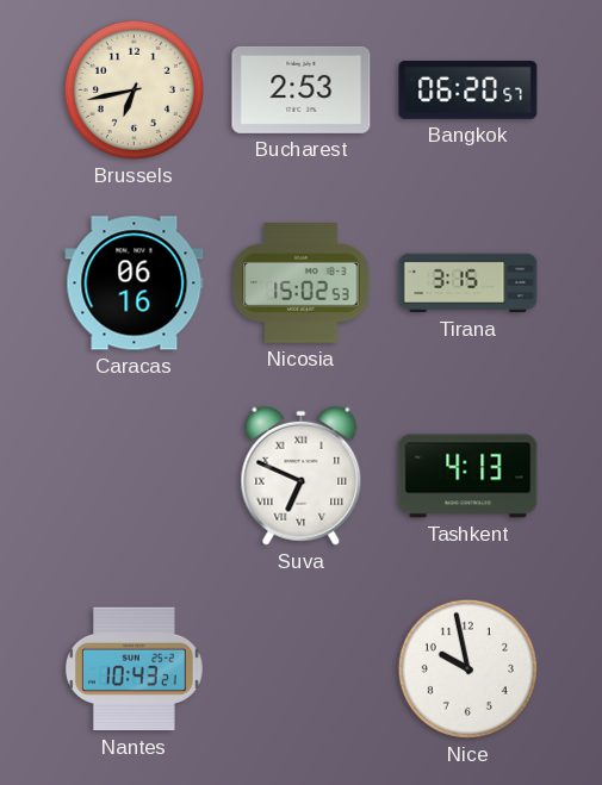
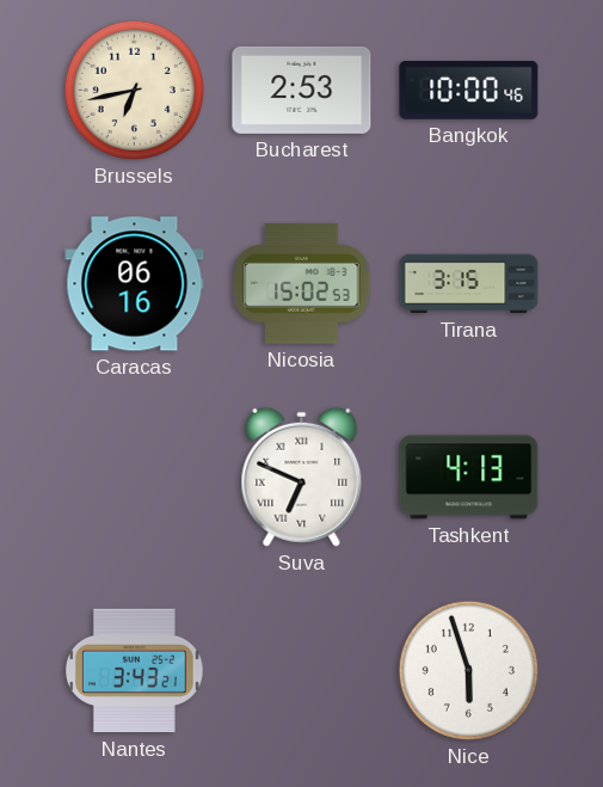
Bangkok: 06:20 -> 10:00 (469, 90)
Nantes: 10:43 -> 3:43 (135, 671)
Nice: 9:58 -> 5:57 (468, 670)
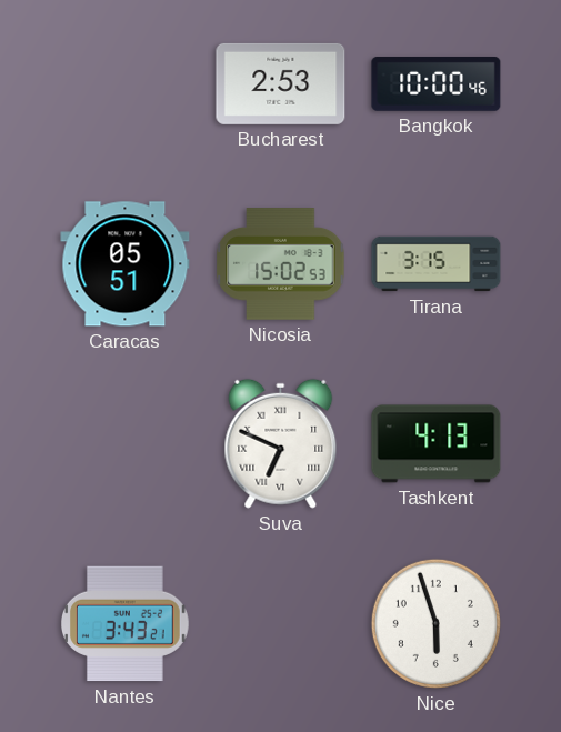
Brussels: 6:43 -> none (134, 90)
Caracas: 06:16 -> 05:51 (126, 264)
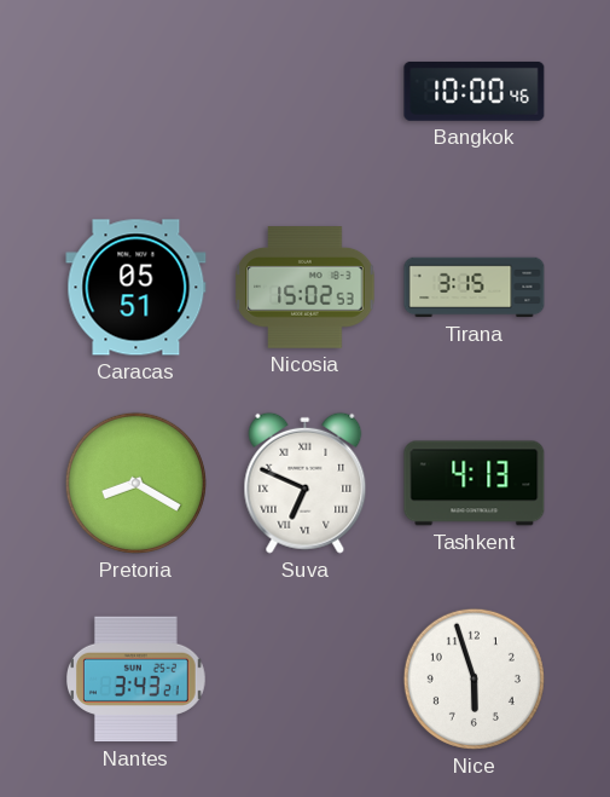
Bucharest: 2:53 -> none (281, 83)
Pretoria: none -> 8:20 (135, 483)
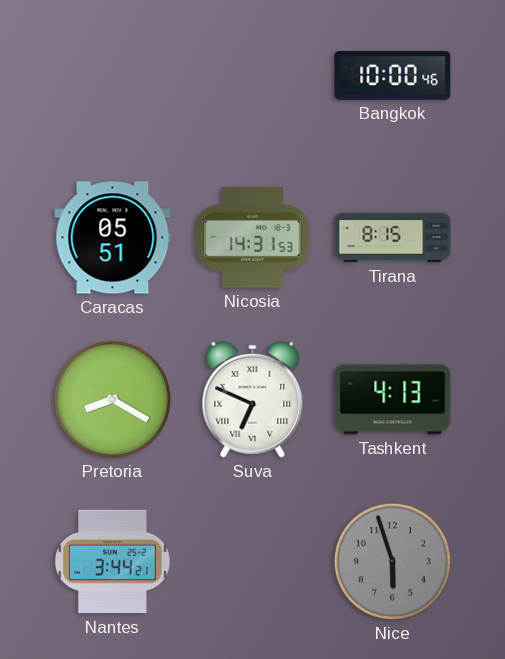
Nicosia: 15:02 -> 14:31 (253, 238)
Tirana: 3:15 -> 8:15 (393, 238)
Nantes: 3:43 -> 3:44 (113, 562)
Nice dial: white -> grey (392, 561)
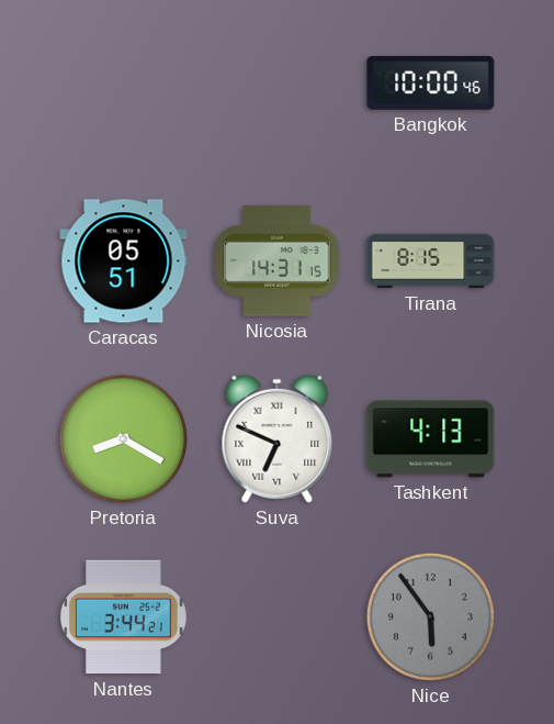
Nicosia: 14:31:53 -> 14:31:15 (278, 261)
Nice: 5:57 -> 5:54 (430, 616)
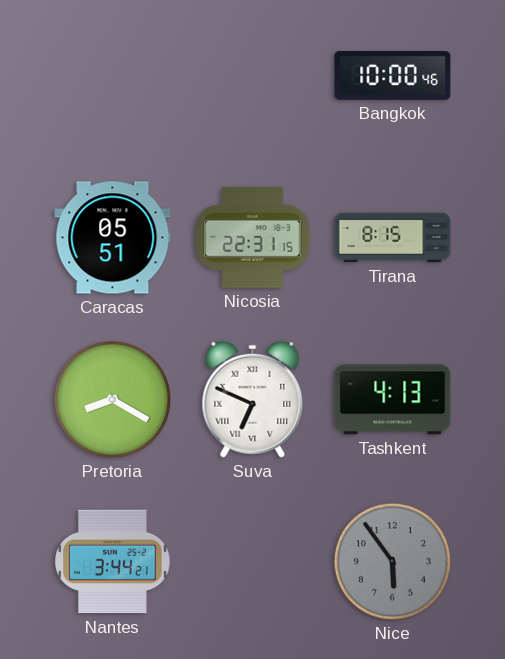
Nicosia: 14:31 -> 22:31 (253, 238)
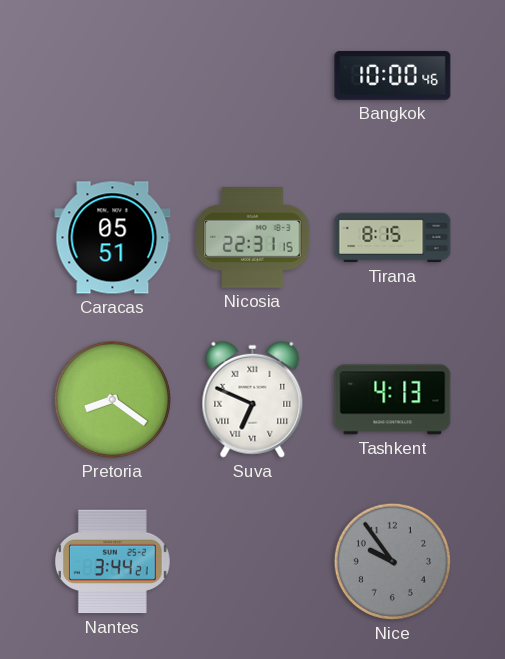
Pretoria: 8:20 -> 8:21 (112, 399)
Nice: 5:54 -> 9:54 (392, 561)
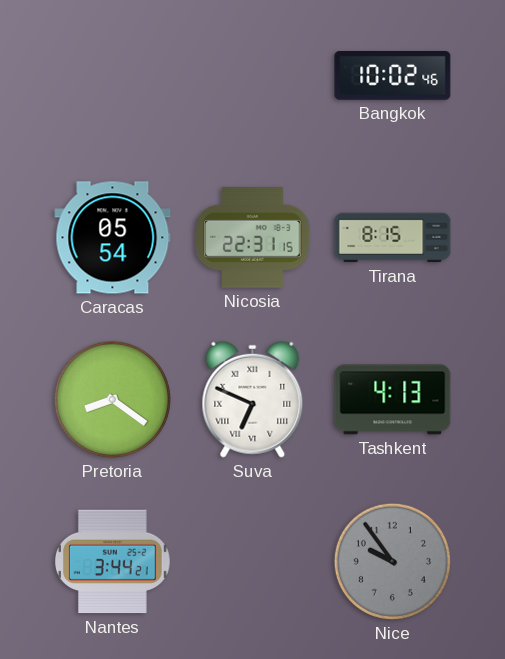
Bangkok: 10:00 -> 10:02 (393, 75)
Caracas: 05:51 -> 05:54 (113, 238)
